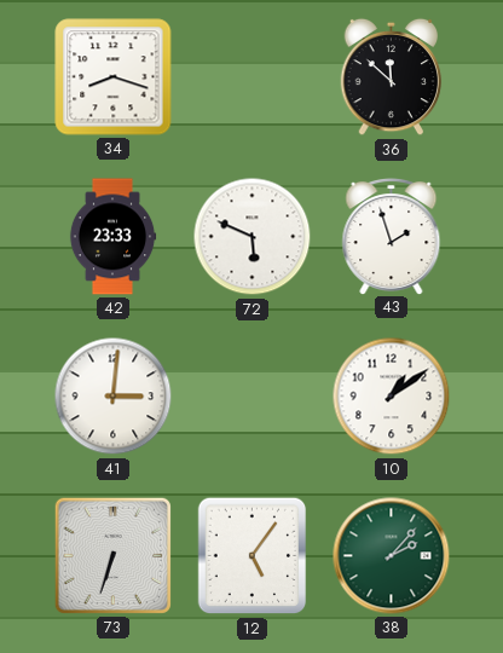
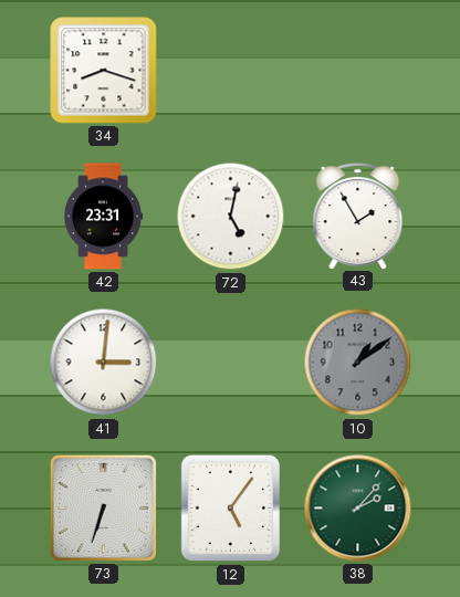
36: 11:52 -> none (392, 77)
42: 23:33 -> 23:31 (103, 217)
72: 5:49 -> 5:02 (231, 217)
43: 1:57 -> 1:55 (358, 217)
10 dial: white -> grey (358, 363)
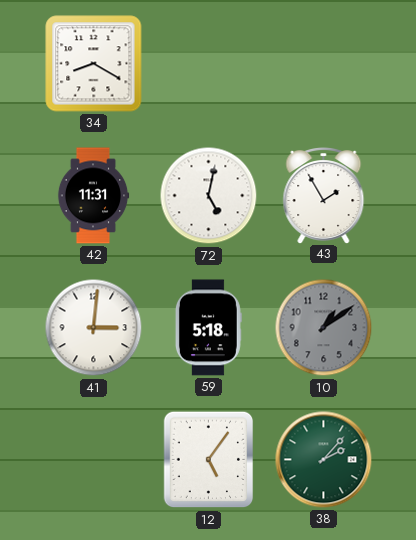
34: 8:18 -> 8:20 (94, 64)
42: 23:31 -> 11:31 (93, 196)
59: none -> 5:18 (208, 328)
73: 6:33 -> none (103, 507)
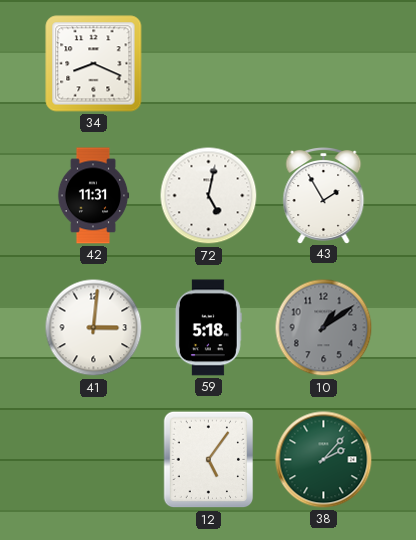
34: 8:20 -> 8:19 (94, 64)
